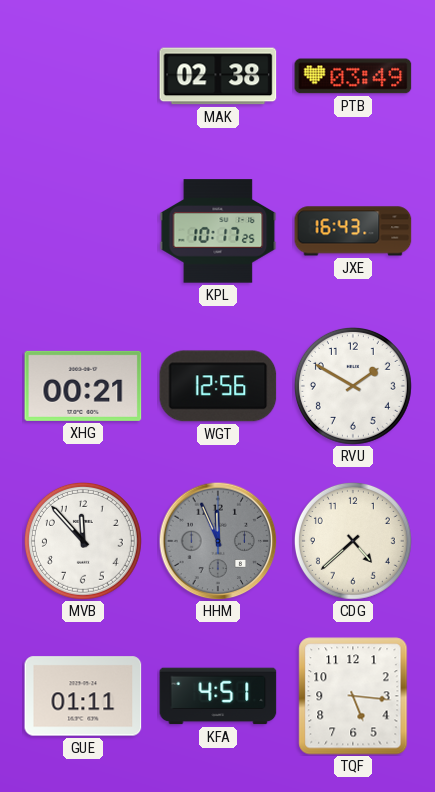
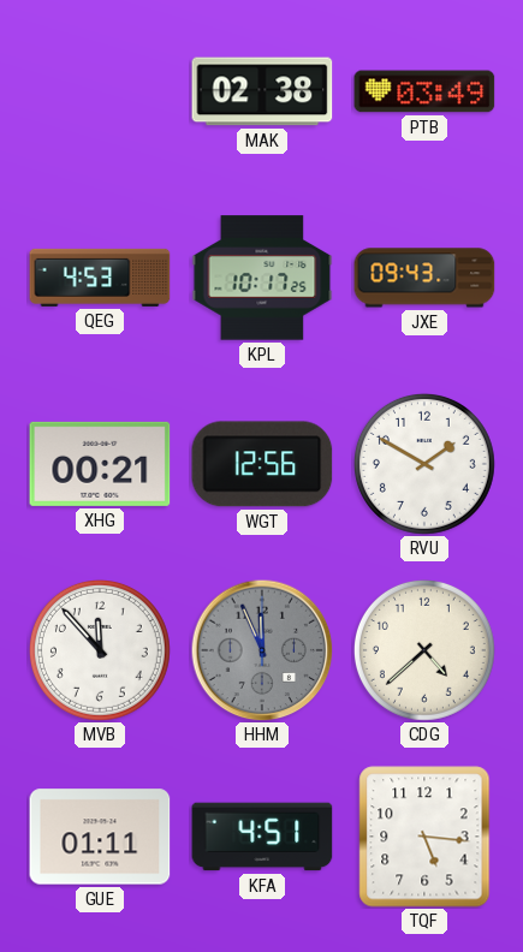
QEG: none -> 4:53 (100, 278)
JXE: 16:43 -> 09:43 (424, 278)
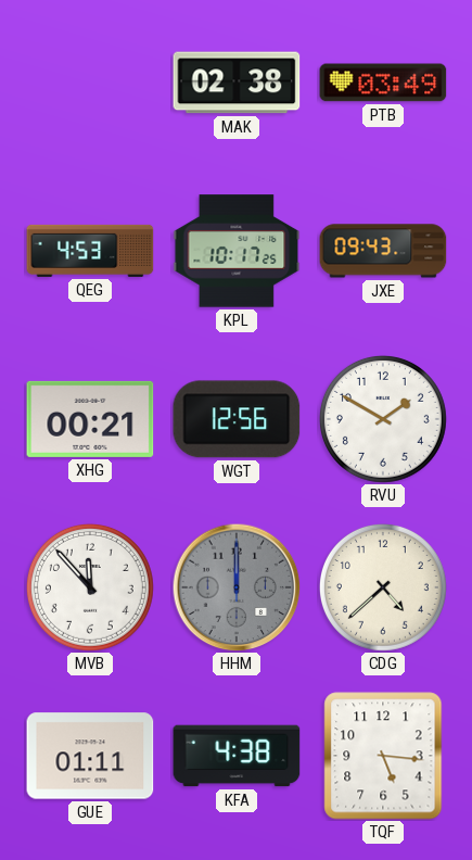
HHM: 11:56 -> 12:00 (237, 587)
KFA: 4:51 -> 4:38 (237, 756)
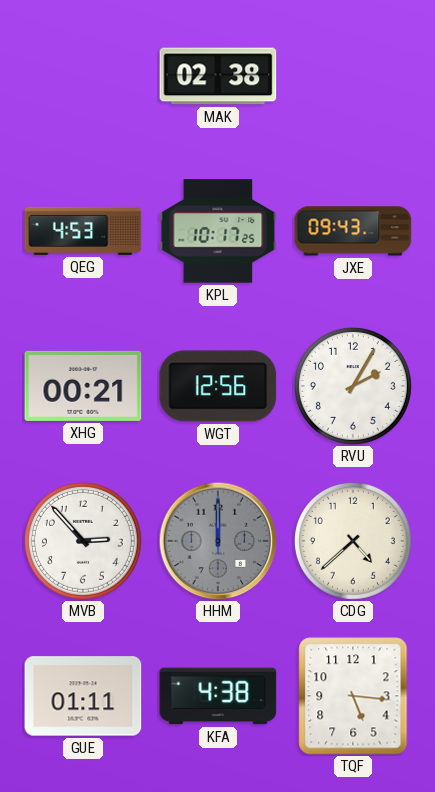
PTB: 03:49 -> none (383, 83)
RVU: 1:50 -> 2:05 (353, 386)
MVB: 11:53 -> 2:53 (83, 541)
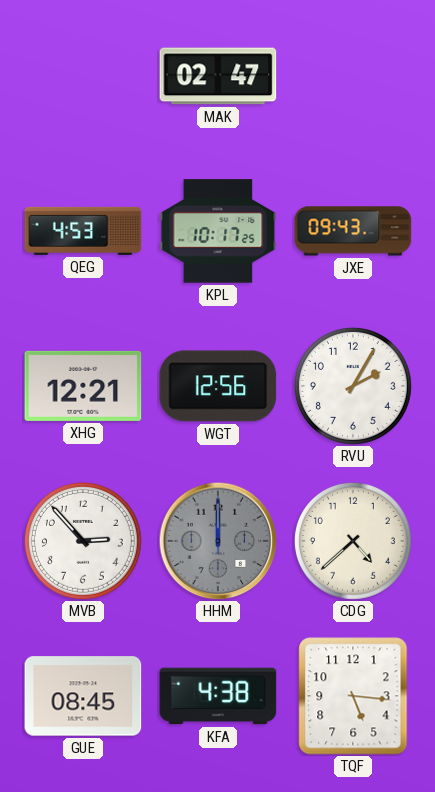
MAK: 02:38 -> 02:47 (218, 76)
XHG: 00:21 -> 12:21 (83, 386)
GUE: 01:11 -> 08:45 (83, 696)
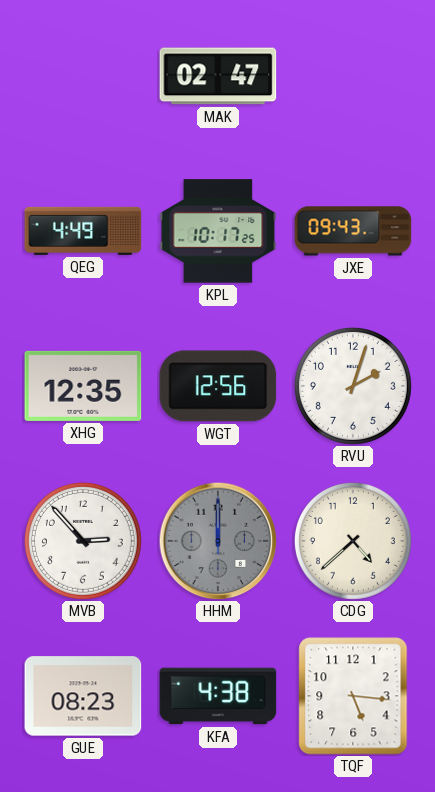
QEG: 4:53 -> 4:49 (83, 231)
XHG: 12:21 -> 12:35 (83, 386)
RVU: 2:05 -> 2:03 (353, 386)
GUE: 08:45 -> 08:23 (83, 696)
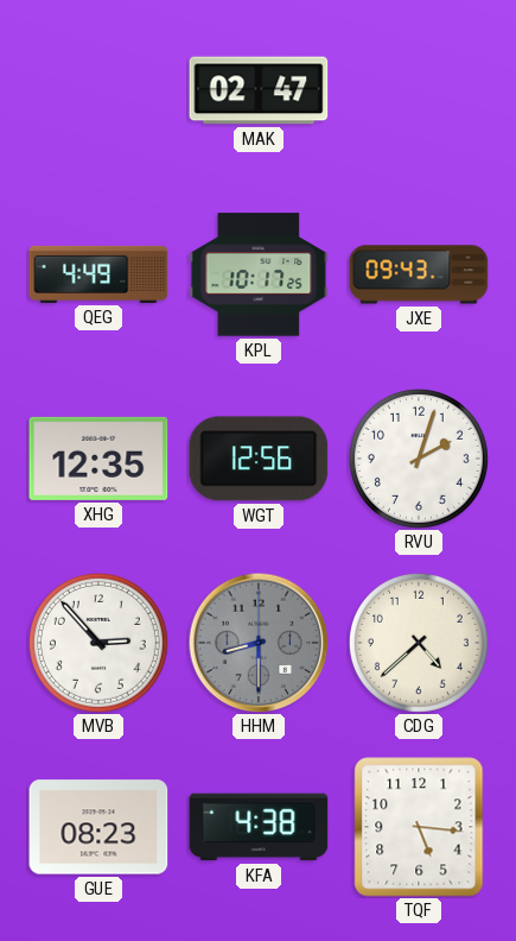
HHM: 12:00 -> 8:30 (259, 643)
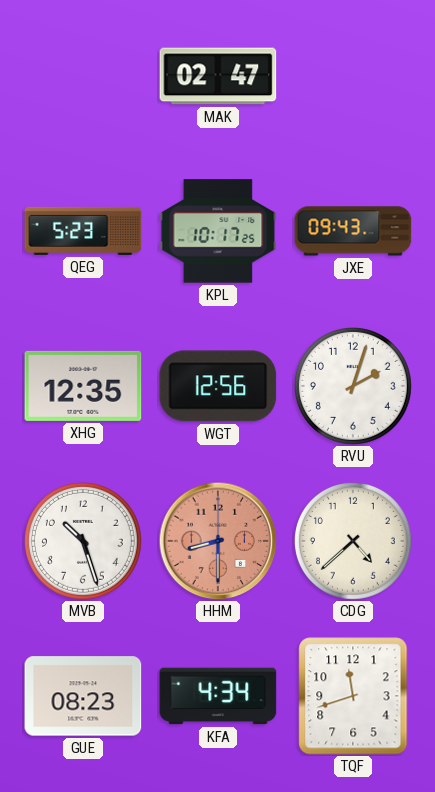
QEG: 4:49 -> 5:23 (83, 231)
MVB: 2:53 -> 10:27 (83, 541)
HHM dial: grey -> salmon (218, 541)
KFA: 4:38 -> 4:34 (218, 696)
TQF: 5:16 -> 11:42 (353, 696)
